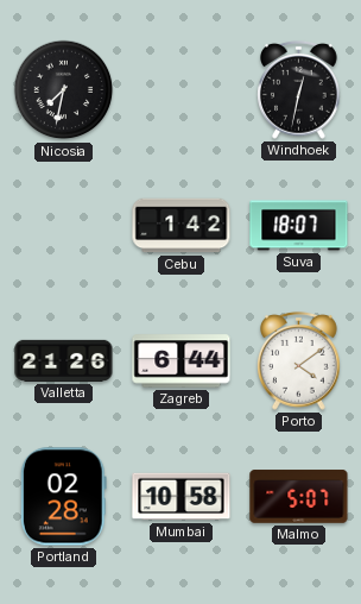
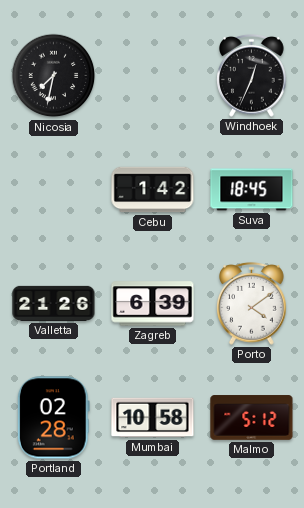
Windhoek: 12:32 -> 12:34 (252, 75)
Suva: 18:07 -> 18:45 (252, 190)
Zagreb: 6:44 -> 6:39 (153, 304)
Malmo: 5:07 -> 5:12 (252, 418)
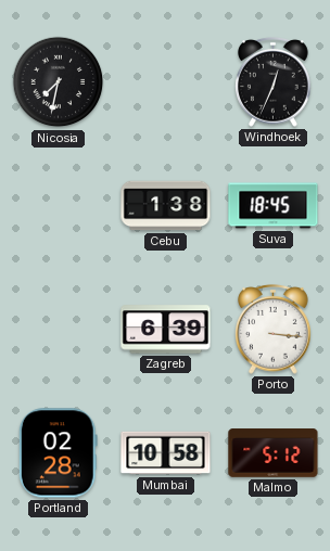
Cebu: 1:42 -> 1:38 (166, 206)
Valletta: 21:26 -> none (54, 303)
Porto: 4:09 -> 3:16 (274, 329)
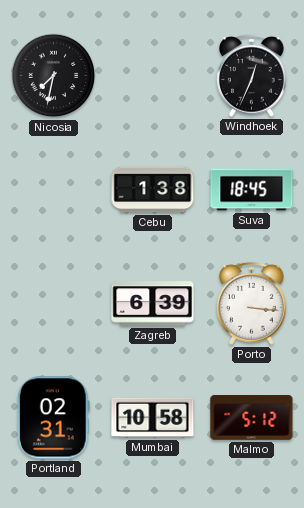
Portland: 02:28 -> 02:31 (53, 418)
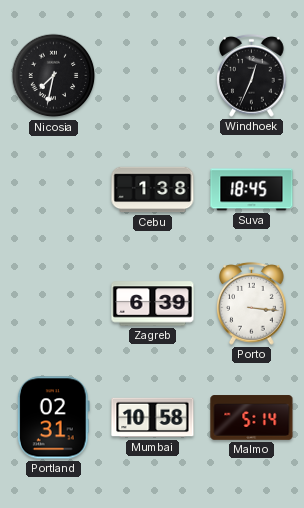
Malmo: 5:12 -> 5:14 (252, 418)
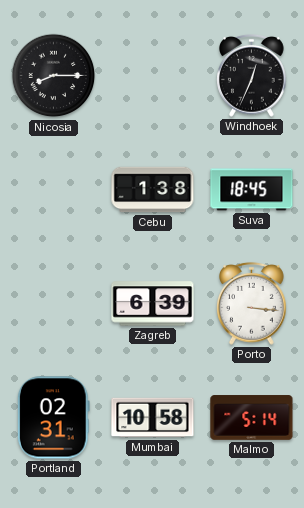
Nicosia: 7:32 -> 8:15 (54, 76)
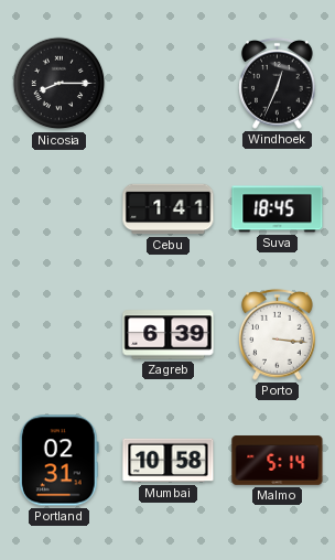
Cebu: 1:38 -> 1:41 (169, 209)
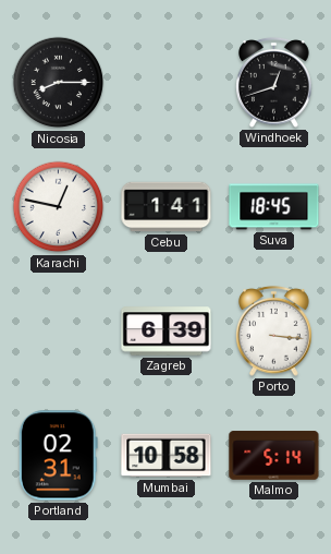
Windhoek: 12:34 -> 12:42 (274, 82)
Karachi: none -> 12:47 (59, 207)
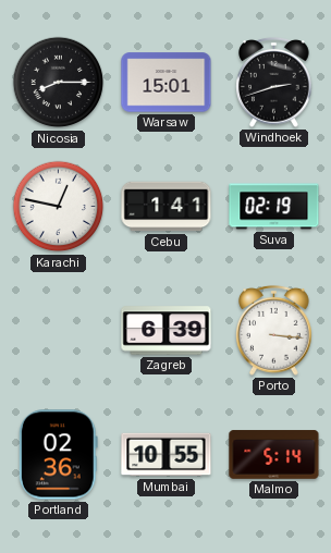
Warsaw: none -> 15:01 (167, 83)
Windhoek: 12:42 -> 2:42 (274, 82)
Suva: 18:45 -> 02:19 (274, 207)
Portland: 02:31 -> 02:36 (58, 455)
Mumbai: 10:58 -> 10:55 (167, 455)
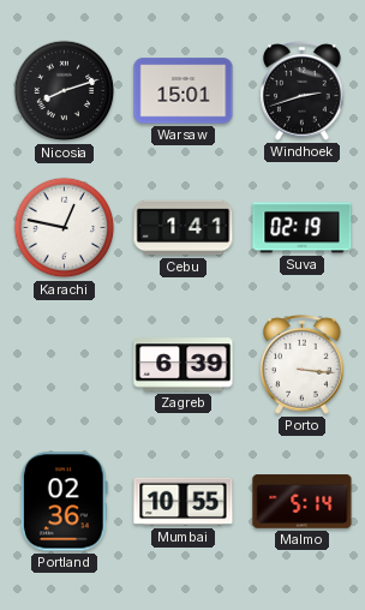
Nicosia: 8:15 -> 8:12 (65, 91)
